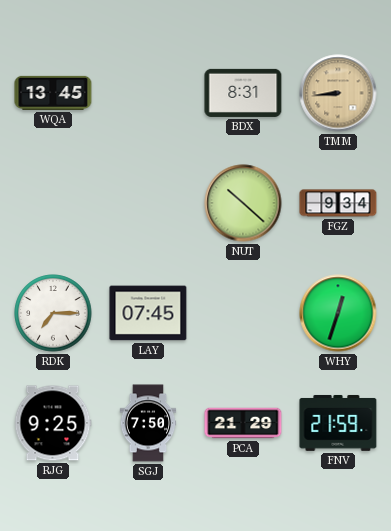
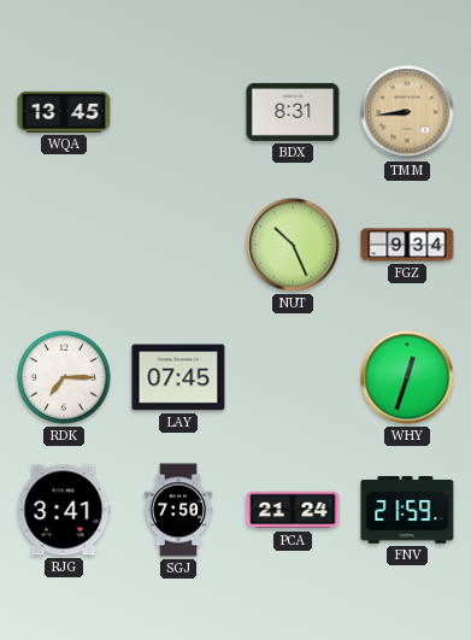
NUT: 10:22 -> 10:26 (293, 245)
RJG: 9:25 -> 3:41 (64, 510)
PCA: 21:29 -> 21:24 (293, 510)
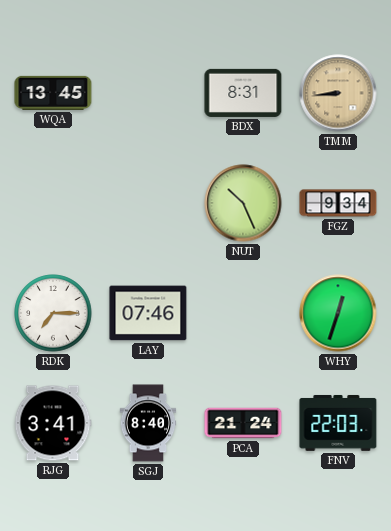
LAY: 07:45 -> 07:46 (148, 313)
SGJ: 7:50 -> 8:40 (148, 423)
FNV: 21:59 -> 22:03 (338, 423)
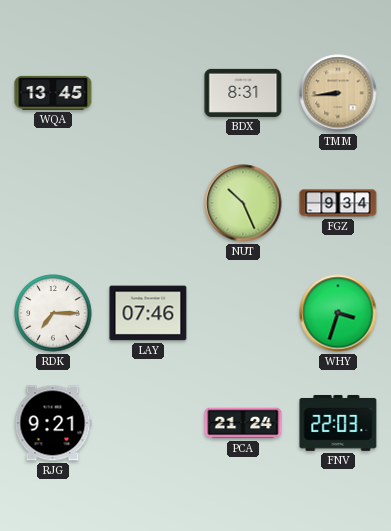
WHY: 12:33 -> 3:33 (338, 313)
RJG: 3:41 -> 9:21 (53, 423)
SGJ: 8:40 -> none (148, 423)
